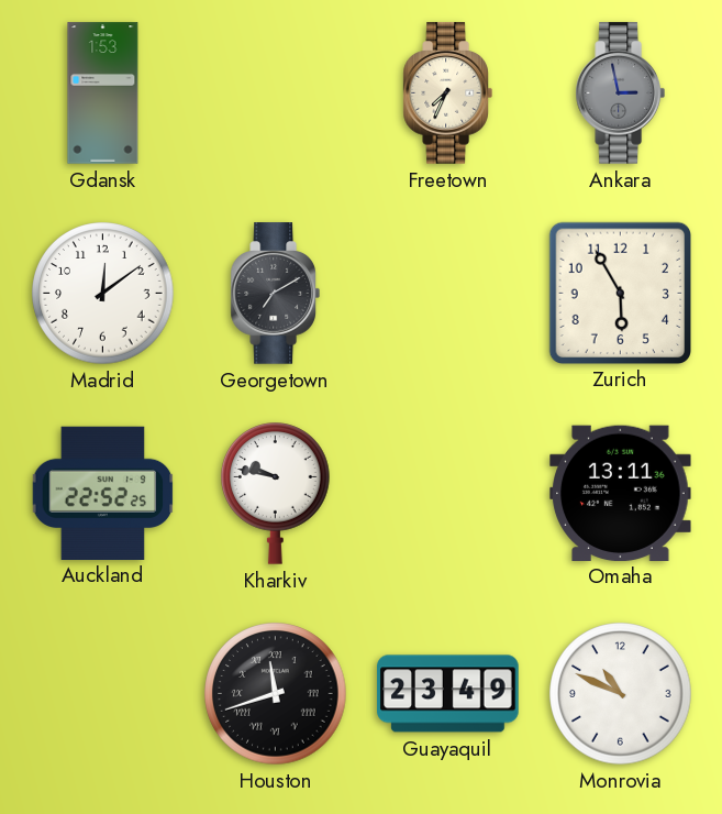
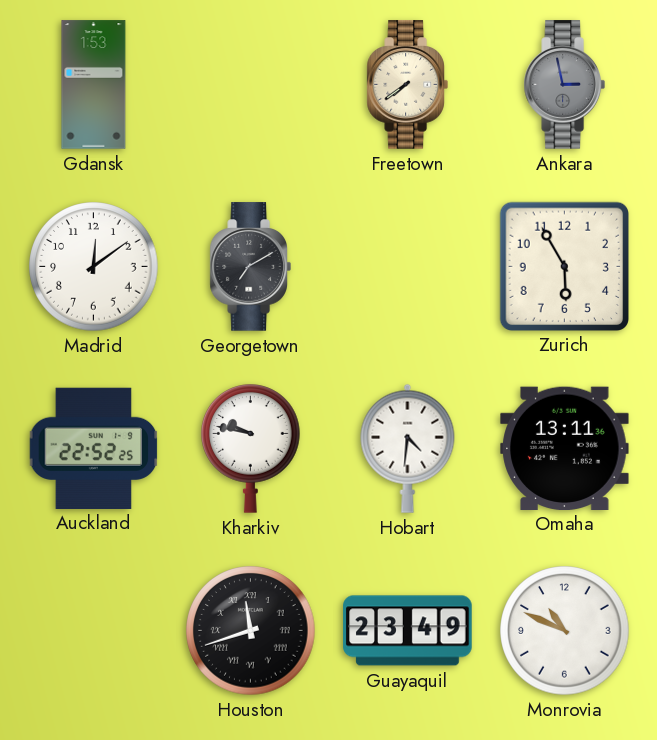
Freetown: 7:34 -> 7:39 (407, 85)
Hobart: none -> 4:31 (408, 448)
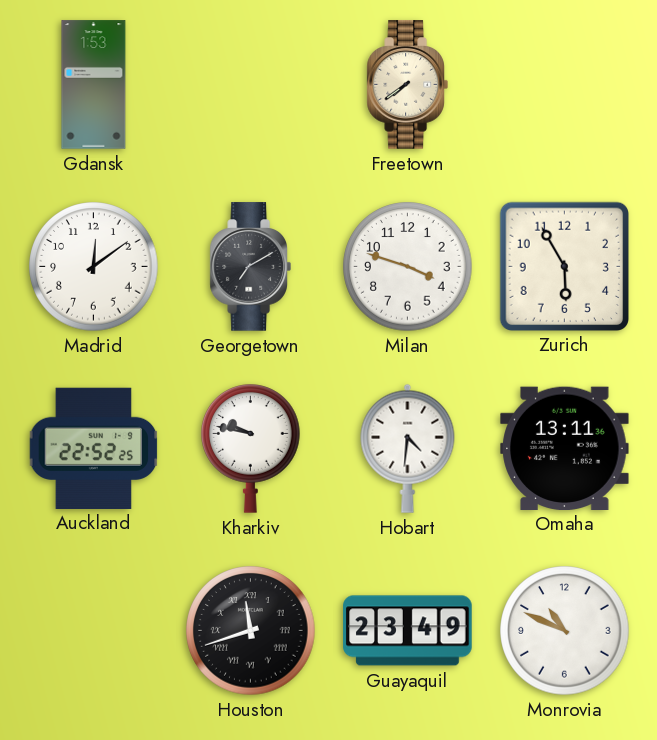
Ankara: 2:58 -> none (564, 85)
Milan: none -> 3:48 (408, 267)
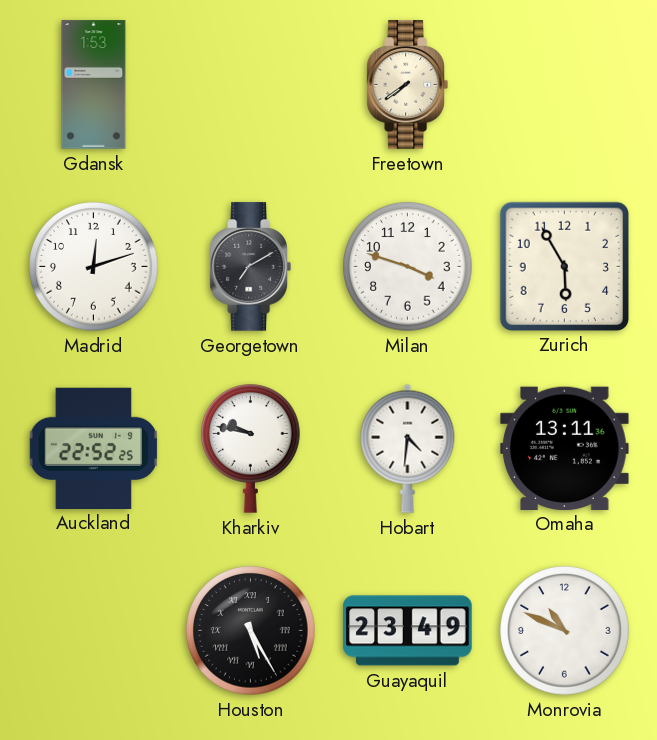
Madrid: 12:09 -> 12:12 (94, 267)
Houston: 11:42 -> 5:25 (251, 631)
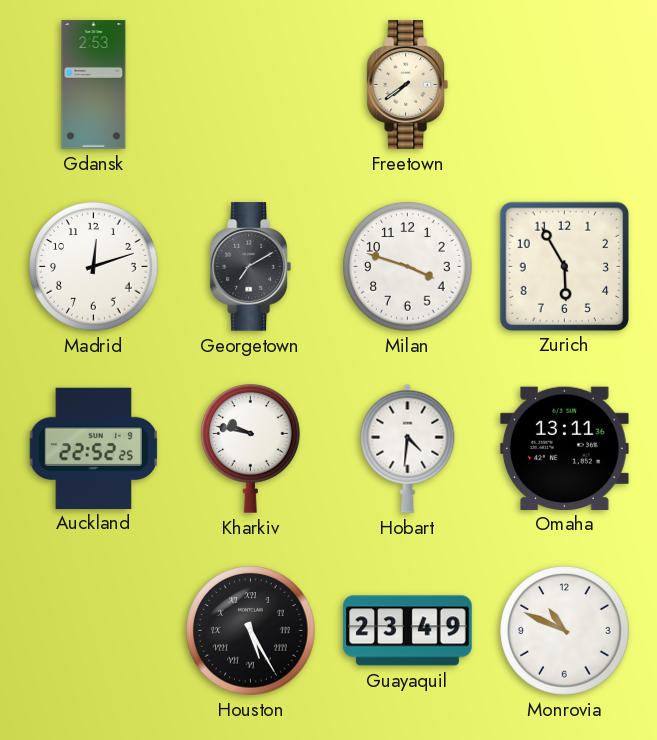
Gdansk: 1:53 -> 2:53 (94, 85)
